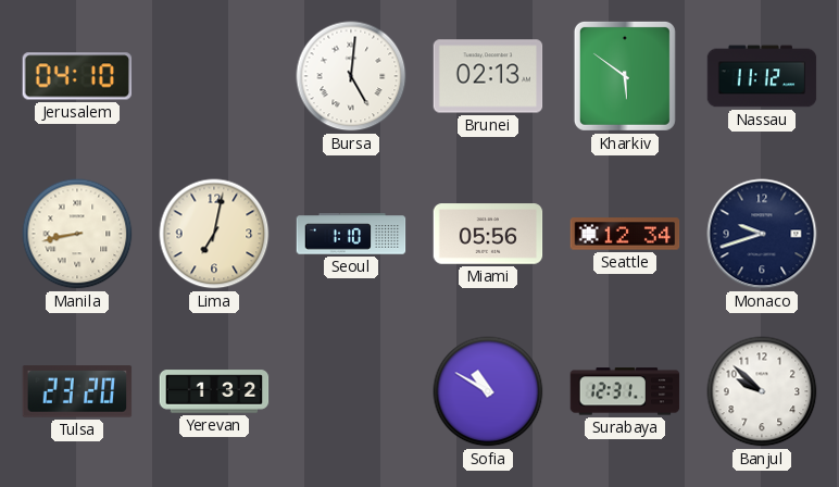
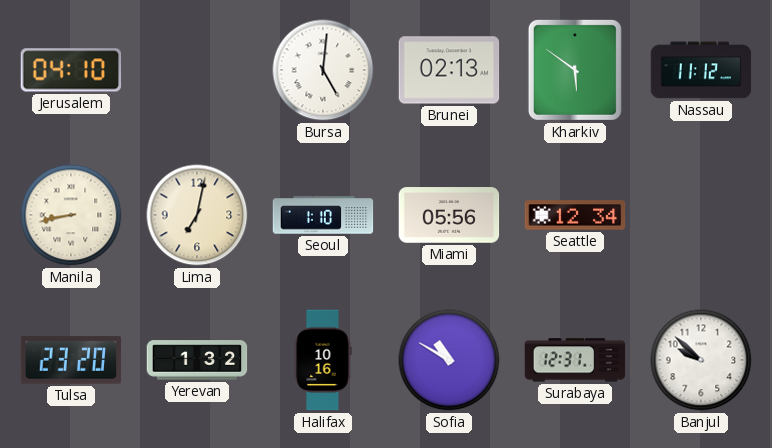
Monaco: 9:42 -> none (762, 234)
Halifax: none -> 10:16 (323, 360)
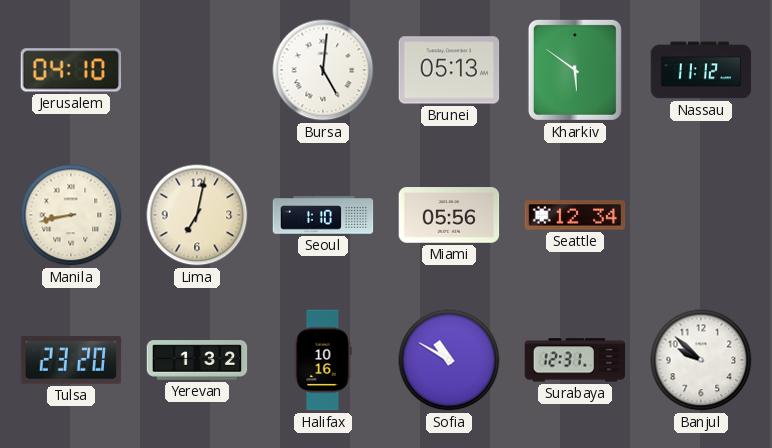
Brunei: 02:13 -> 05:13 (449, 70)
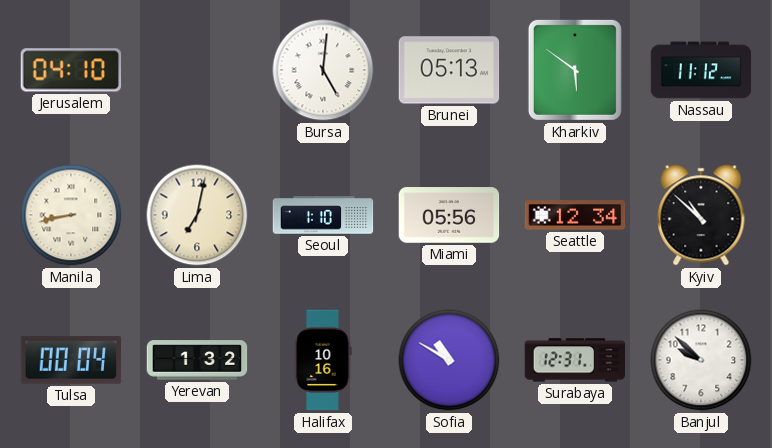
Kyiv: none -> 10:52 (701, 215)
Tulsa: 23:20 -> 00:04 (71, 360)
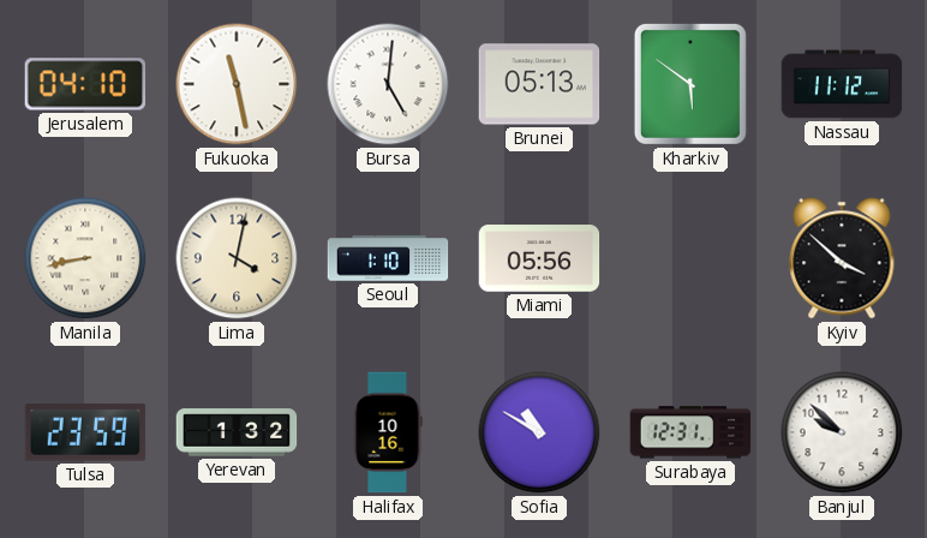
Fukuoka: none -> 11:28 (237, 84)
Lima: 7:02 -> 4:02 (237, 258)
Seattle: 12:34 -> none (575, 215)
Kyiv: 10:52 -> 3:52 (842, 258)
Tulsa: 00:04 -> 23:59 (85, 432)
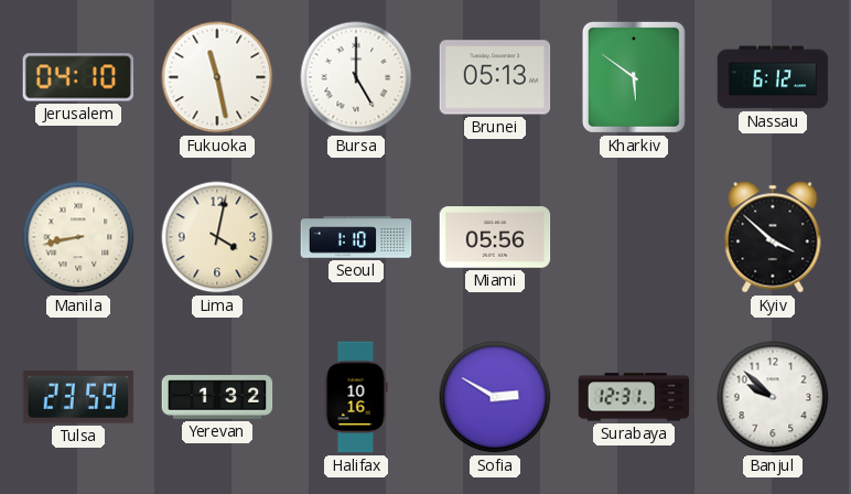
Bursa: 5:01 -> 5:00 (356, 77)
Nassau: 11:12 -> 6:12 (773, 77)
Sofia: 10:50 -> 2:50 (495, 397)
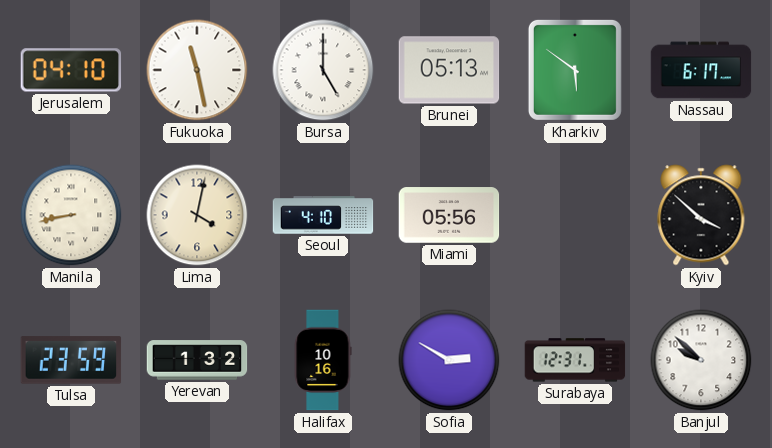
Nassau: 6:12 -> 6:17 (701, 70)
Seoul: 1:10 -> 4:10 (323, 215)
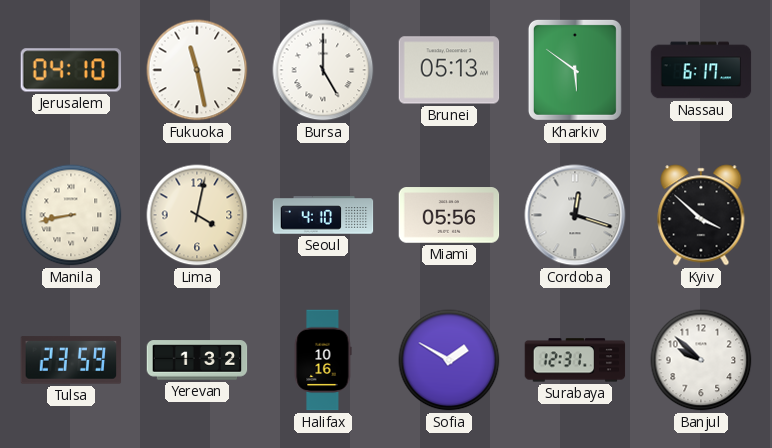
Cordoba: none -> 12:18 (575, 215)
Sofia: 2:50 -> 1:50 (449, 360)
